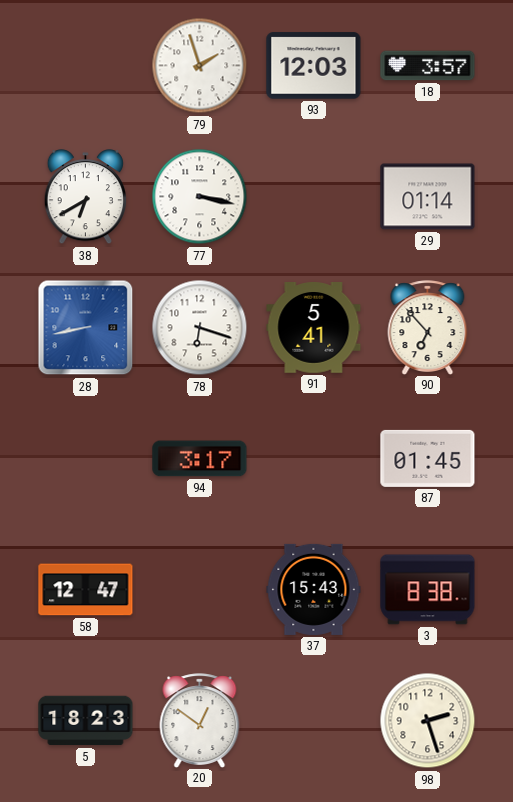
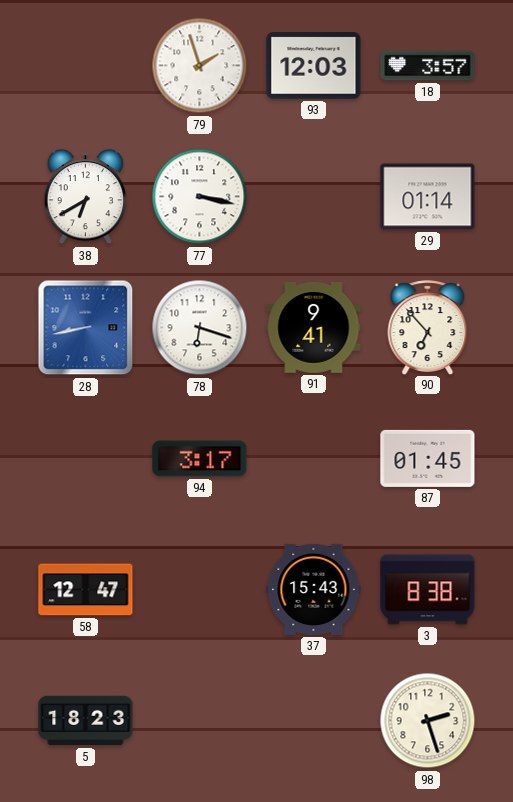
91: 5:41 -> 9:41 (314, 328)
20: 12:51 -> none (200, 720)
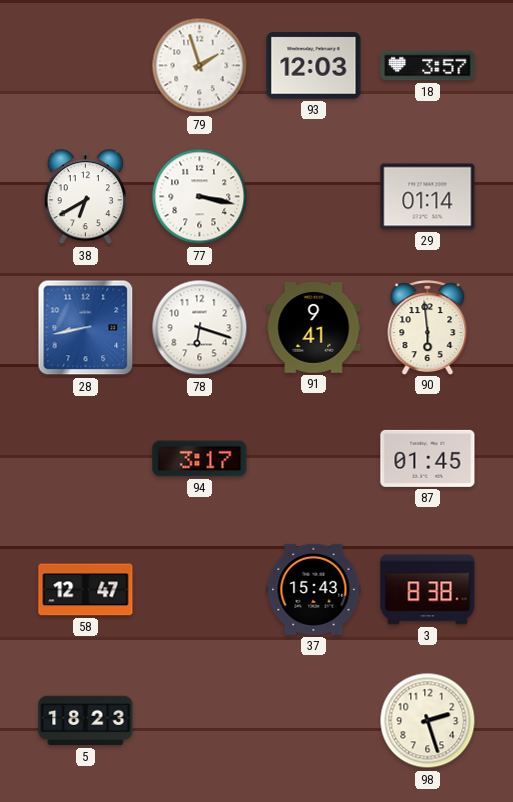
90: 6:53 -> 5:59 (428, 327)
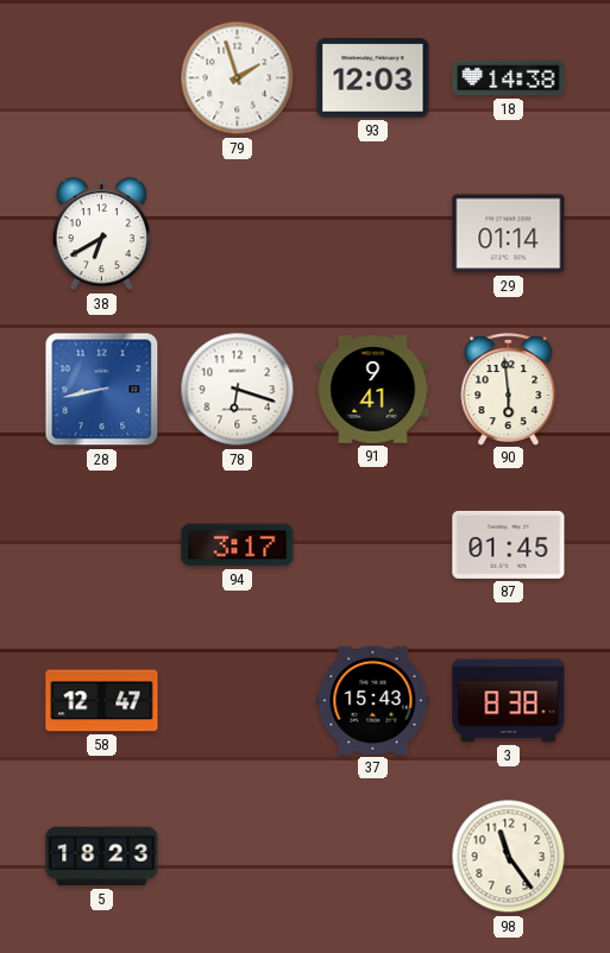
18: 3:57 -> 14:38 (509, 78)
77: 3:17 -> none (200, 197)
98: 2:27 -> 11:24 (509, 857)
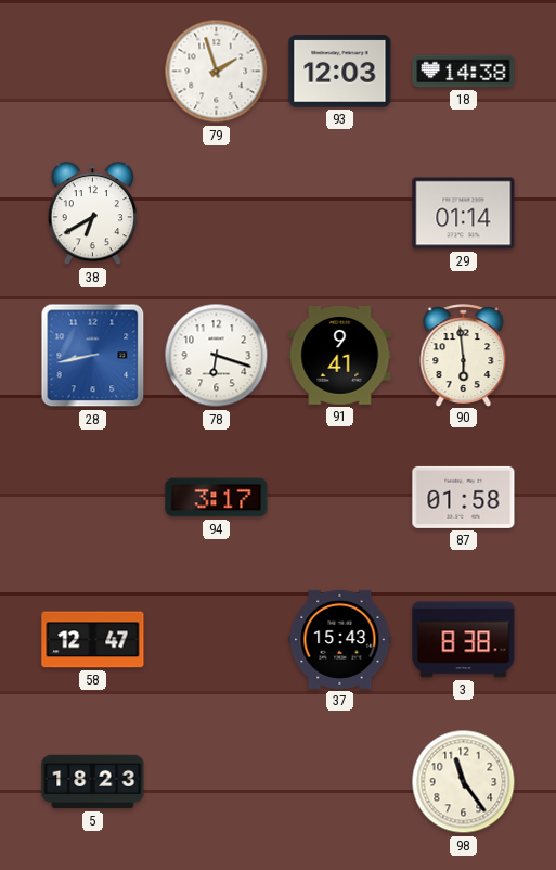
87: 01:45 -> 01:58 (464, 497)
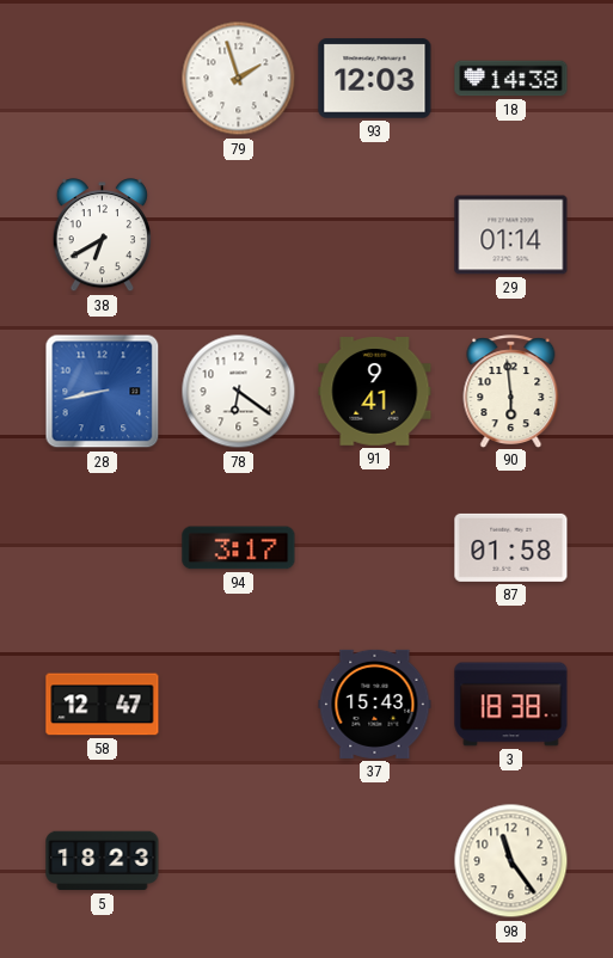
78: 6:18 -> 6:21 (239, 392)
3: 8:38 -> 18:38 (511, 705)
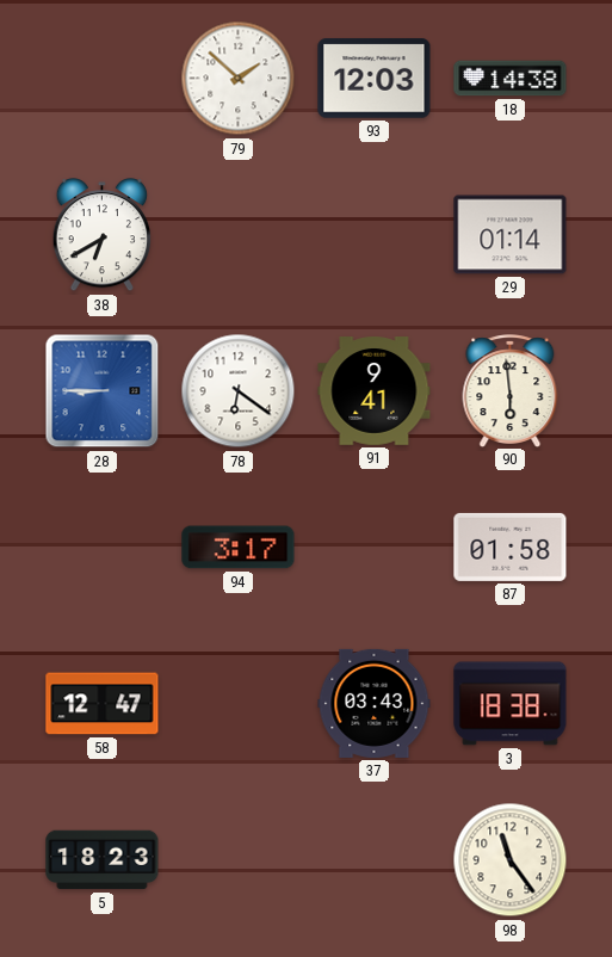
79: 1:57 -> 1:52 (239, 79)
28: 8:43 -> 8:45 (103, 391)
37: 15:43 -> 03:43 (375, 703)
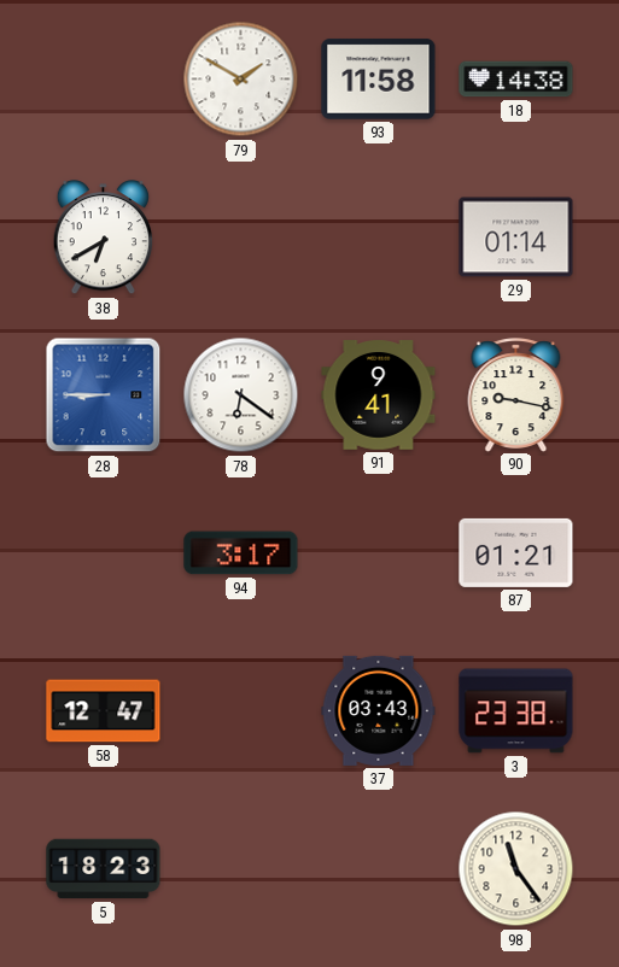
79: 1:52 -> 1:50 (241, 80)
93: 12:03 -> 11:58 (379, 80)
90: 5:59 -> 9:17 (516, 394)
87: 01:58 -> 01:21 (516, 552)
3: 18:38 -> 23:38 (516, 711)
